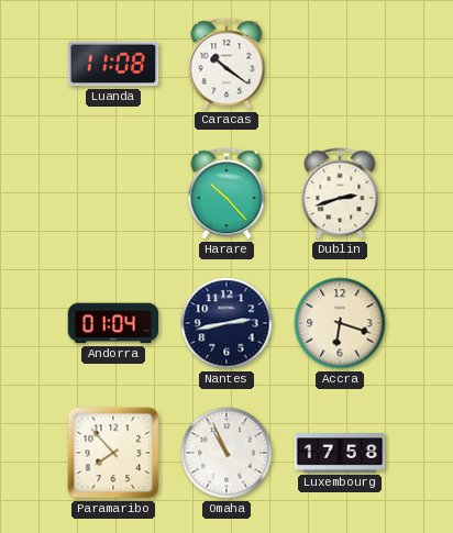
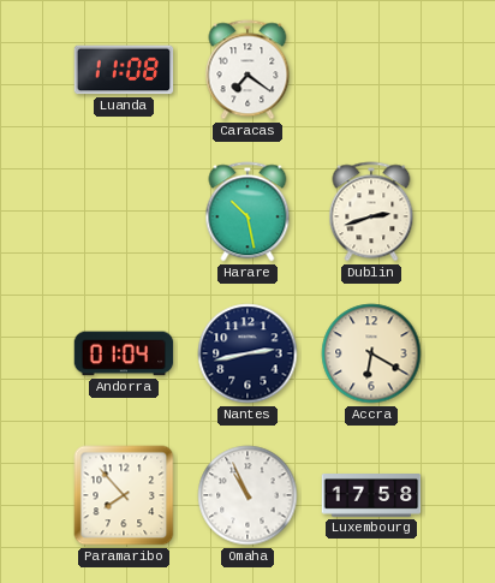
Caracas: 10:21 -> 7:21 (247, 70)
Harare: 10:23 -> 10:28 (247, 212)
Accra: 6:18 -> 6:20 (371, 353)
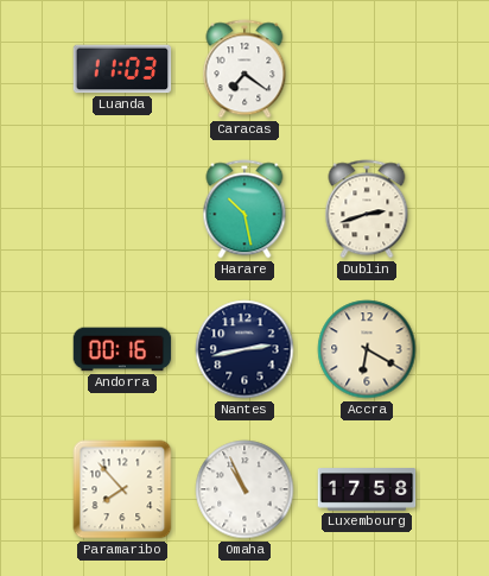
Luanda: 11:08 -> 11:03 (122, 69)
Andorra: 01:04 -> 00:16 (122, 349)
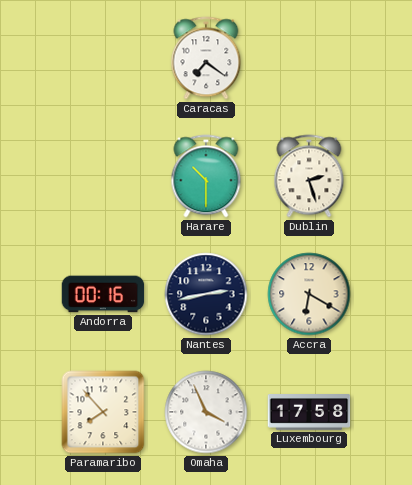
Luanda: 11:03 -> none (122, 69)
Harare: 10:28 -> 10:30 (206, 176)
Dublin: 2:42 -> 2:27 (309, 176)
Omaha: 10:56 -> 3:56 (206, 412)
